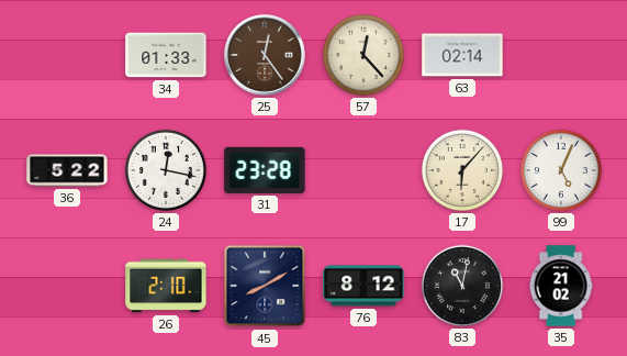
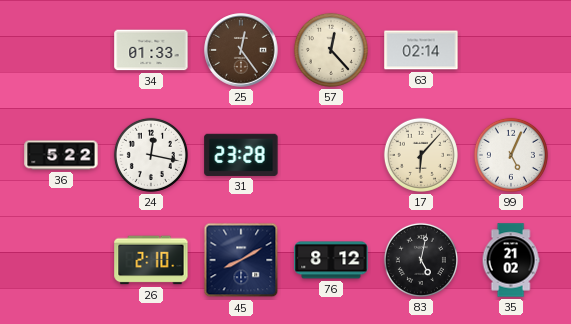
83: 11:02 -> 5:02 (421, 260)
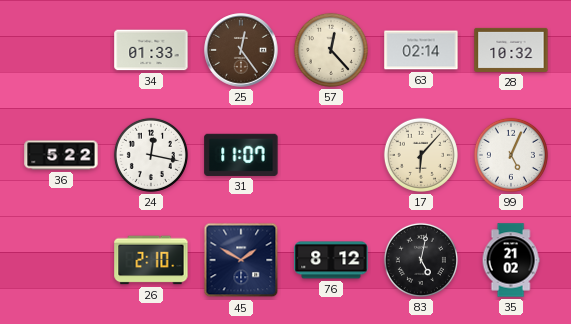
28: none -> 10:32 (511, 50)
31: 23:28 -> 11:07 (241, 155)
45: 8:10 -> 1:50 (241, 260)
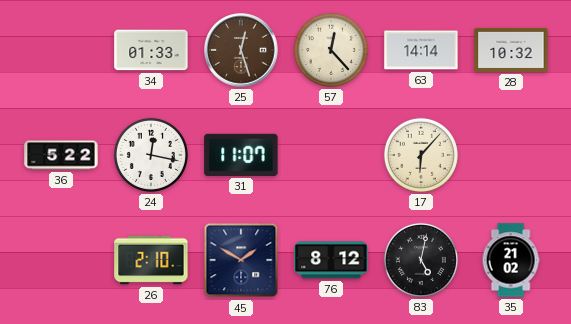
25: 12:24 -> 12:27 (241, 50)
63: 02:14 -> 14:14 (421, 50)
99: 5:04 -> none (511, 155)
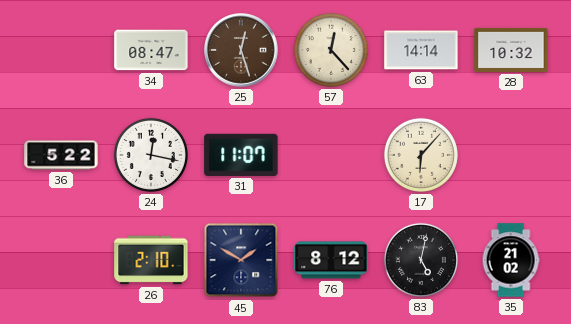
34: 01:33 -> 08:47 (151, 50)
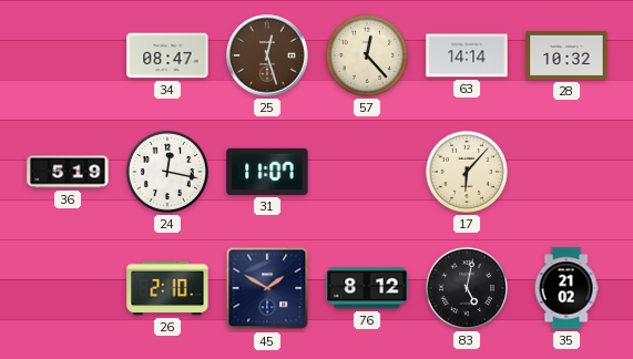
36: 5:22 -> 5:19 (68, 172)
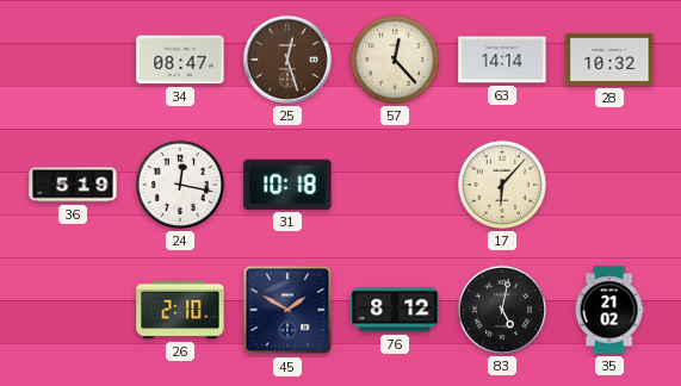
31: 11:07 -> 10:18 (287, 185)
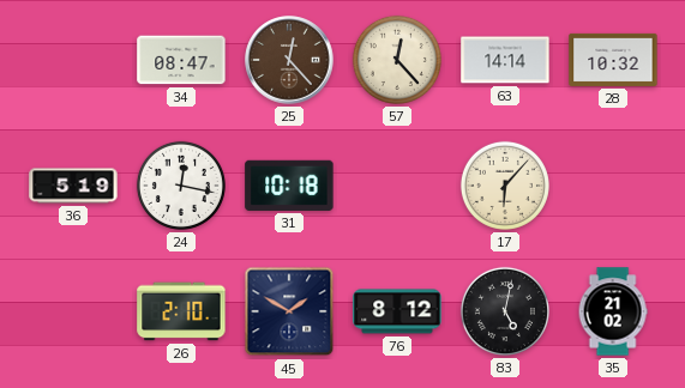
25: 12:27 -> 12:23 (289, 60)
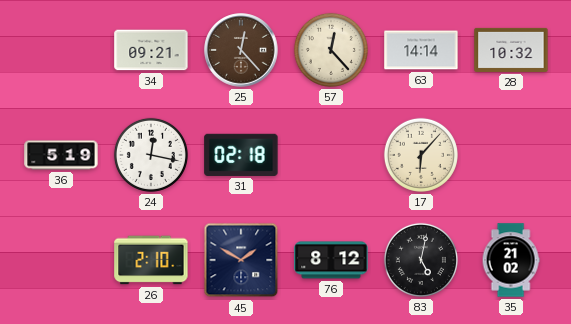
34: 08:47 -> 09:21 (151, 50)
31: 10:18 -> 02:18 (241, 155)
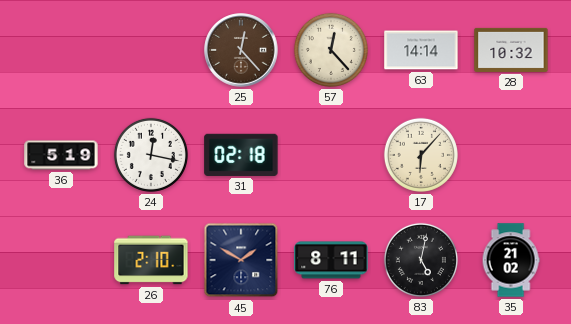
34: 09:21 -> none (151, 50)
76: 8:12 -> 8:11 (331, 260)
